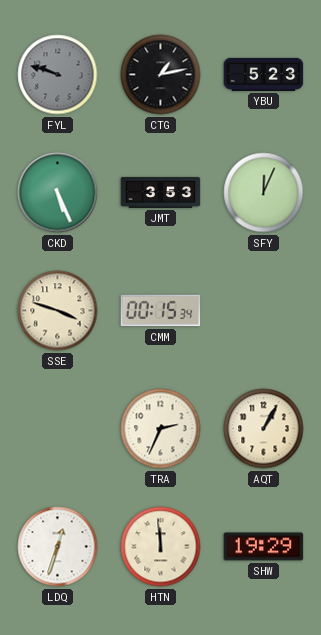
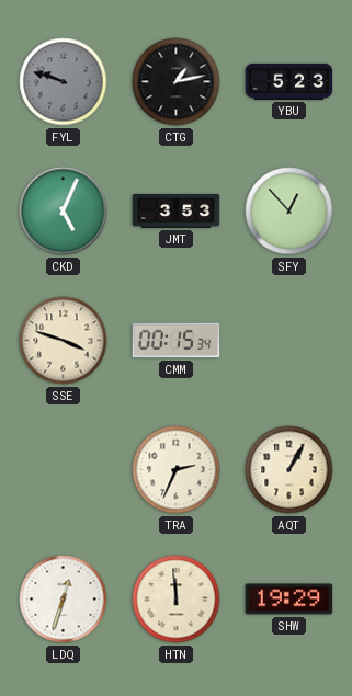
CKD: 5:26 -> 5:04 (64, 212)
SFY: 12:04 -> 12:53 (289, 212)
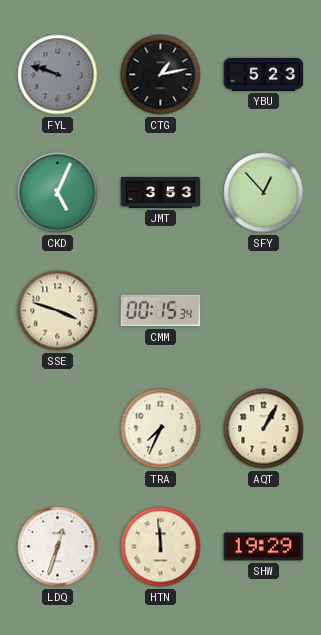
TRA: 2:34 -> 7:34 (161, 429)
